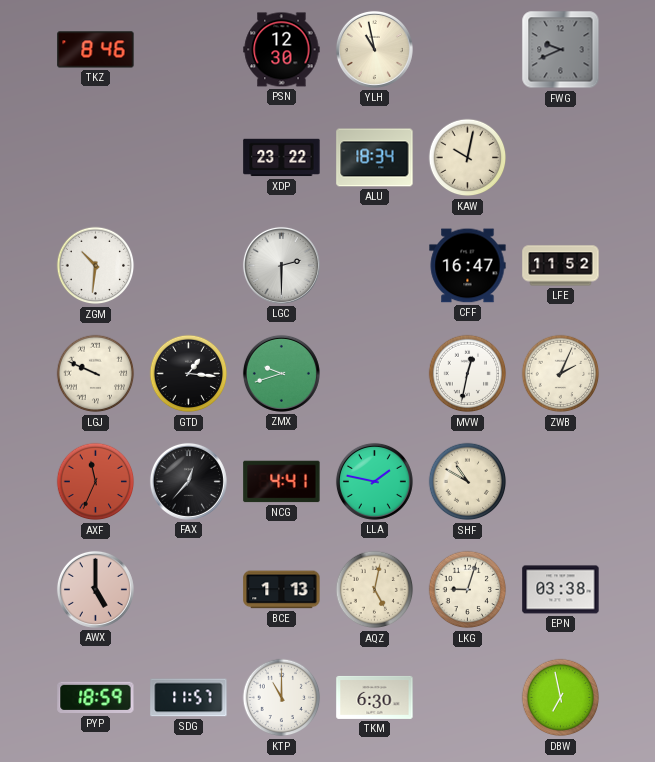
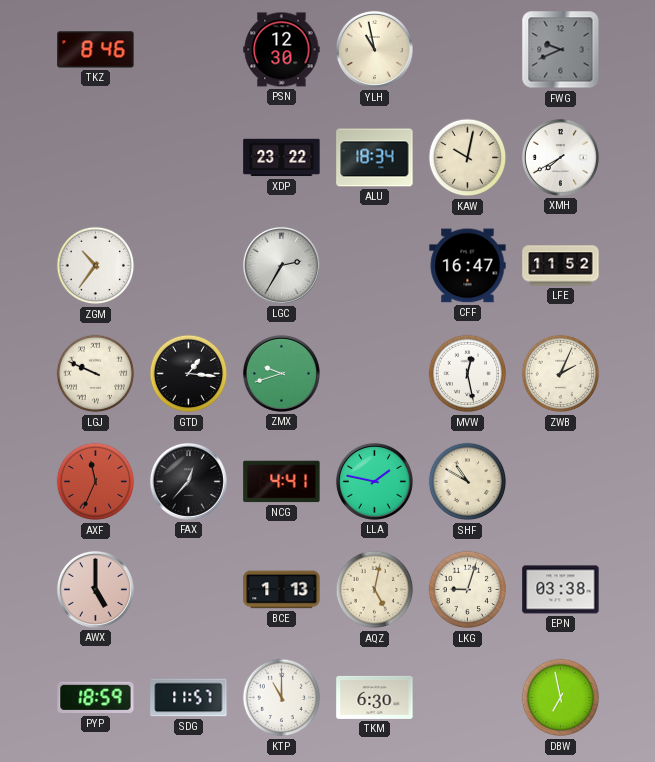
XMH: none -> 7:40 (560, 157)
ZGM: 10:31 -> 10:36 (96, 266)
LGC: 2:30 -> 2:35 (281, 265)
MVW: 12:32 -> 12:28 (468, 374)
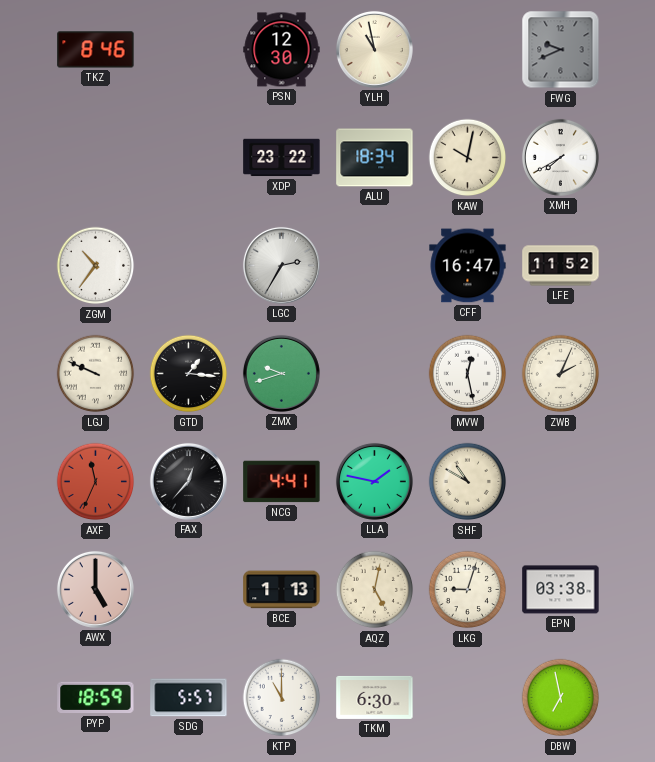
SDG: 11:57 -> 5:57 (189, 698)
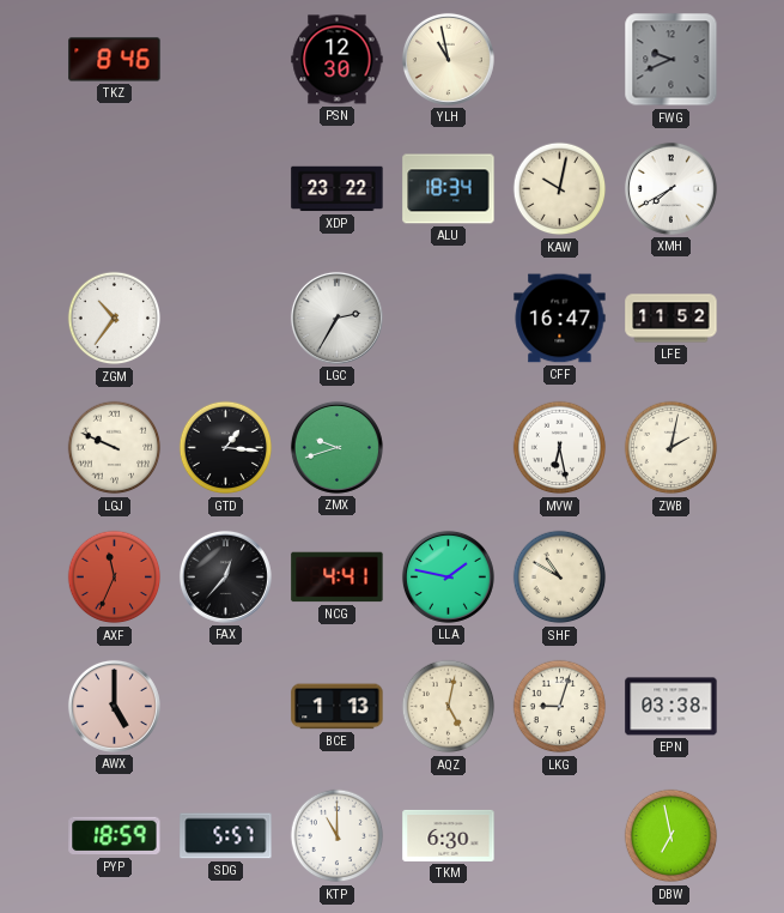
MVW: 12:28 -> 6:28 (560, 448)
ZWB: 2:04 -> 2:02 (671, 448)
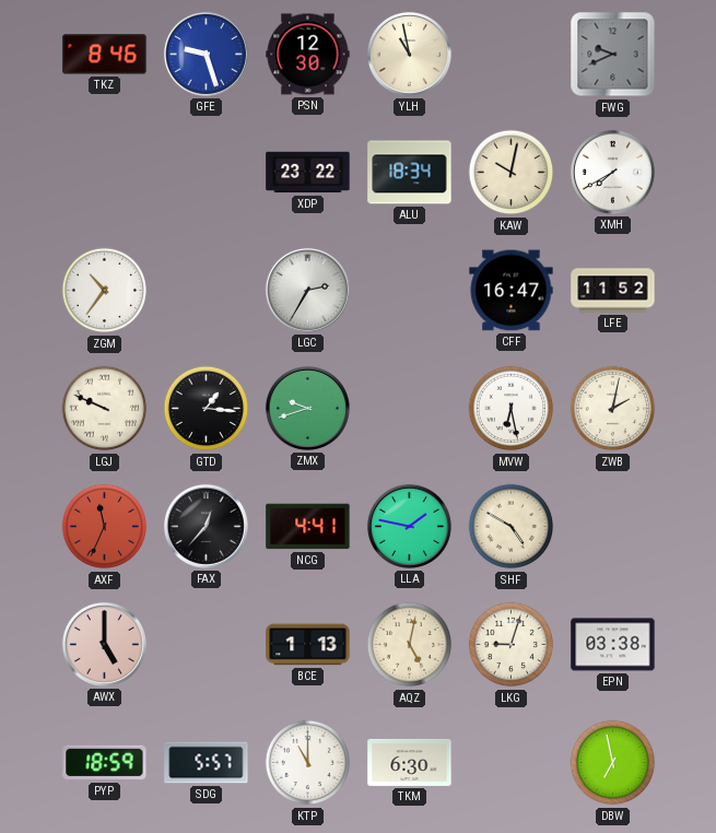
GFE: none -> 9:27 (206, 54)
SHF: 10:50 -> 4:50 (512, 527)
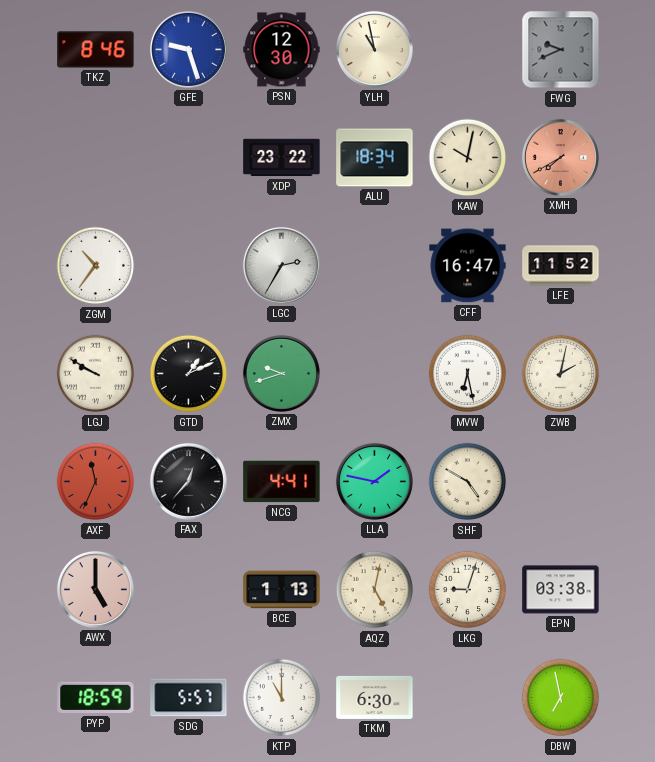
XMH dial: white -> salmon (560, 157)
LGJ: 9:49 -> 9:50 (96, 374)
GTD: 1:16 -> 1:11 (189, 374)
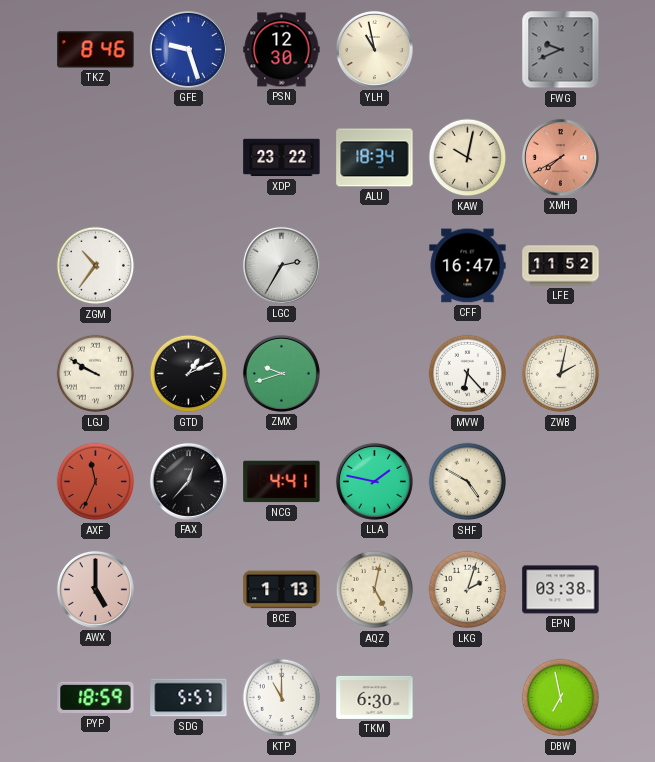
MVW: 6:28 -> 6:23 (468, 374)
LKG: 9:03 -> 2:03 (468, 590)
